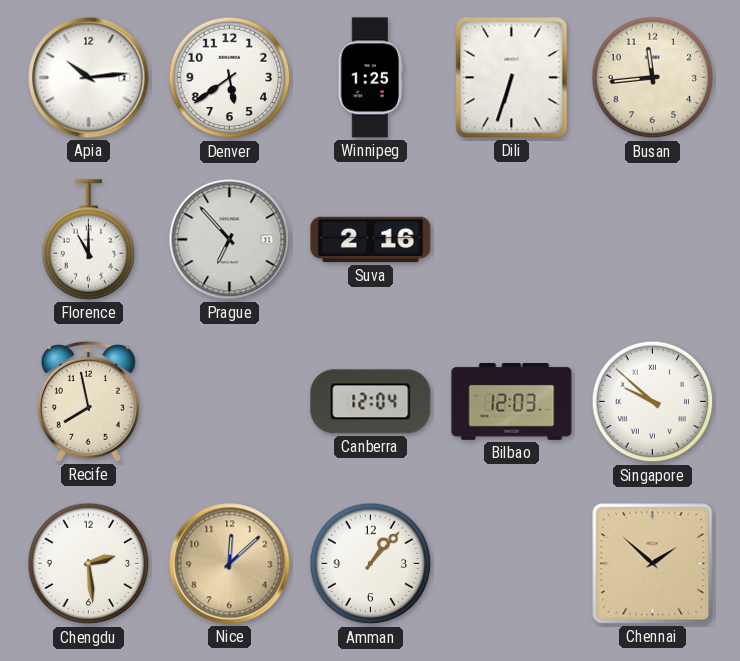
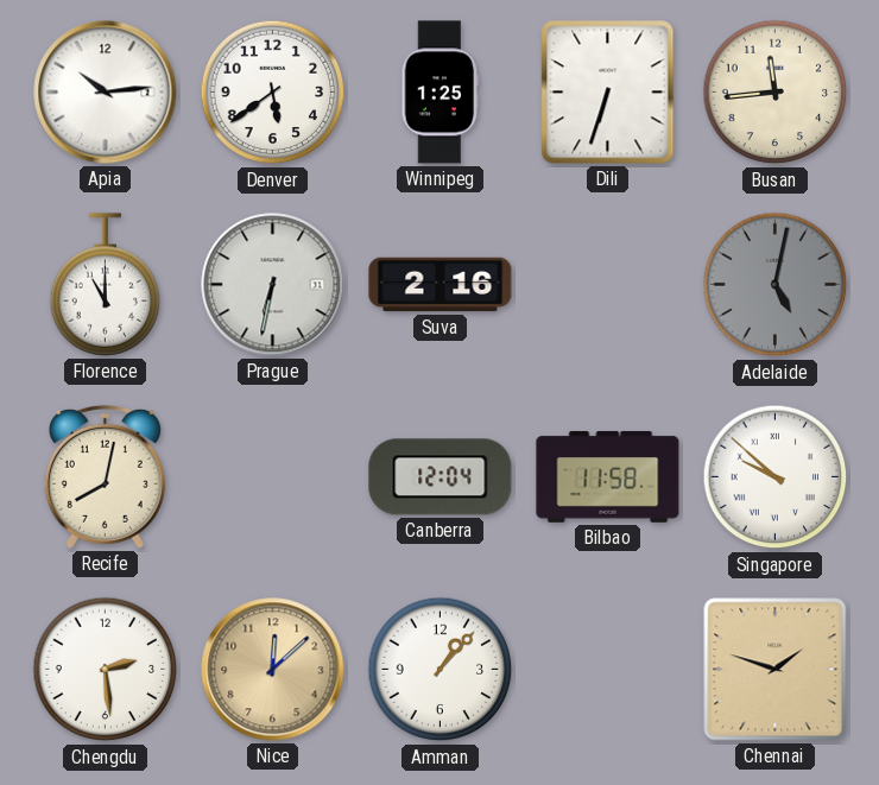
Prague: 6:53 -> 6:32 (273, 285)
Adelaide: none -> 5:02 (776, 285)
Recife: 7:58 -> 8:02 (105, 476)
Bilbao: 12:03 -> 11:58 (608, 477)
Chennai: 1:52 -> 1:48 (776, 670)
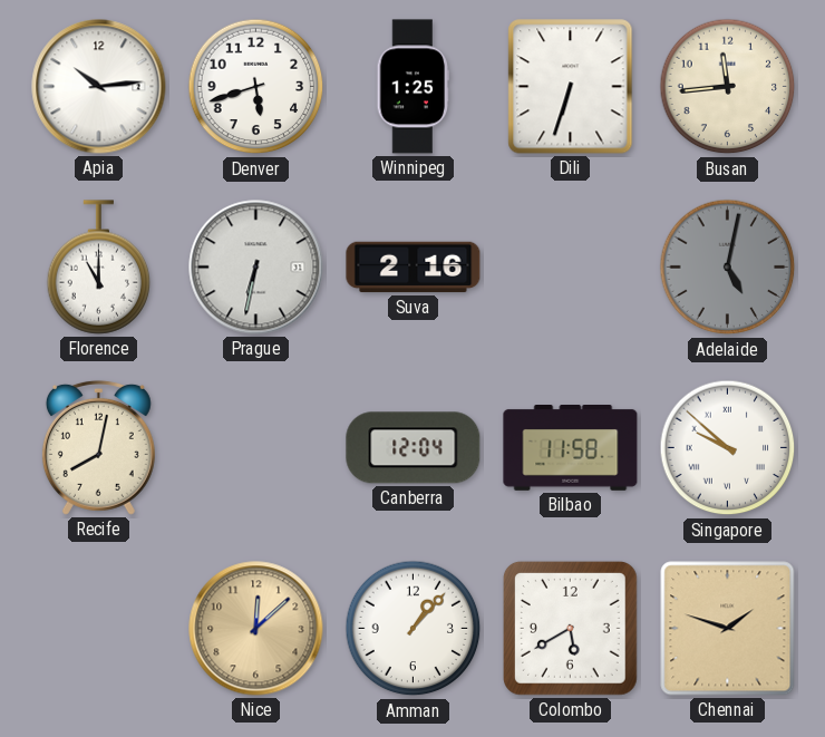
Denver: 5:39 -> 5:42 (256, 87)
Chengdu: 2:29 -> none (106, 670)
Colombo: none -> 5:40 (570, 628)
